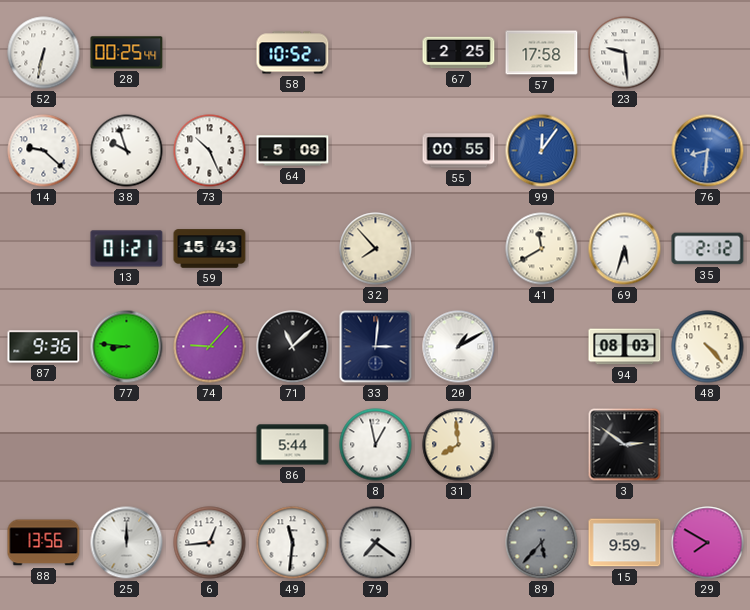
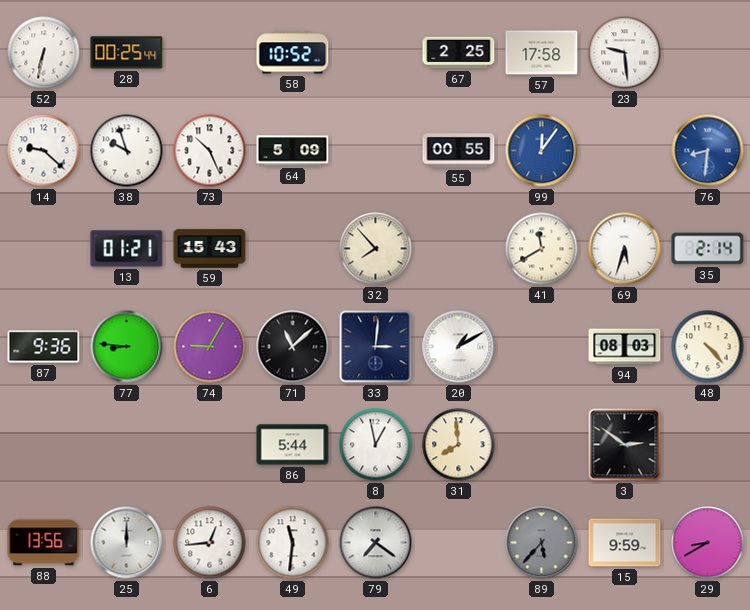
35: 2:12 -> 2:14 (708, 249)
74: 9:07 -> 9:05 (210, 347)
29: 7:50 -> 8:40 (708, 543)
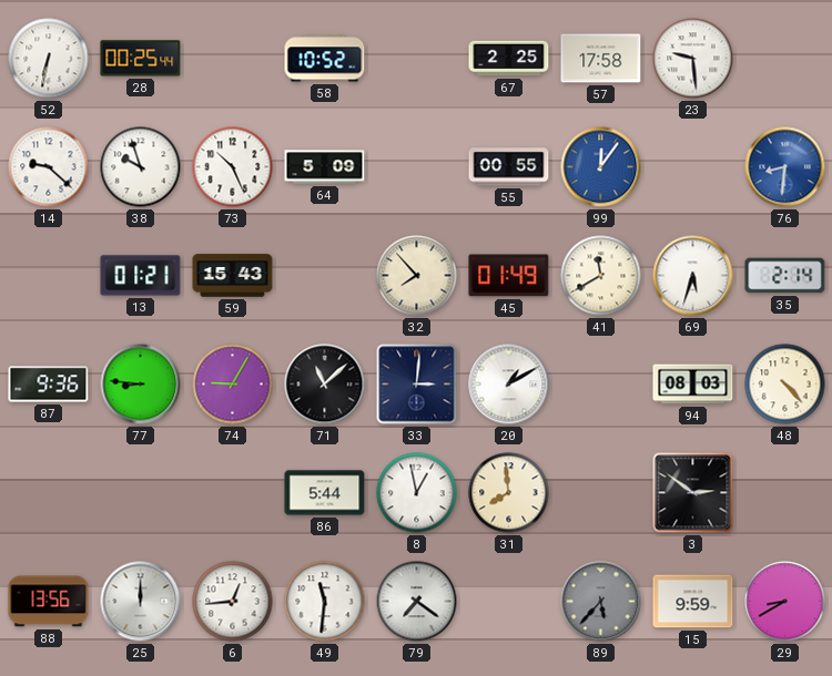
45: none -> 01:49 (509, 276)
